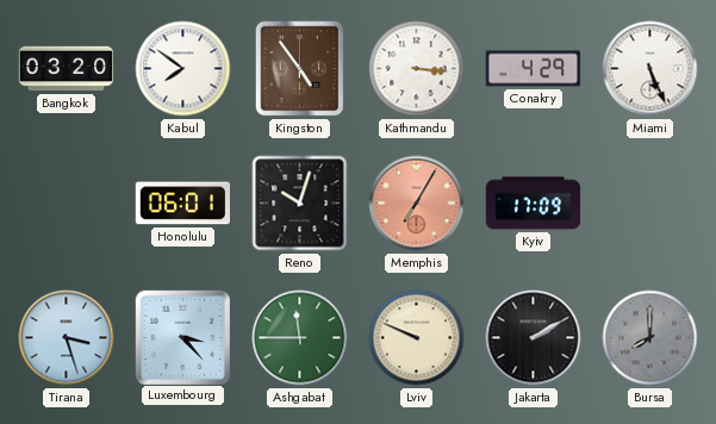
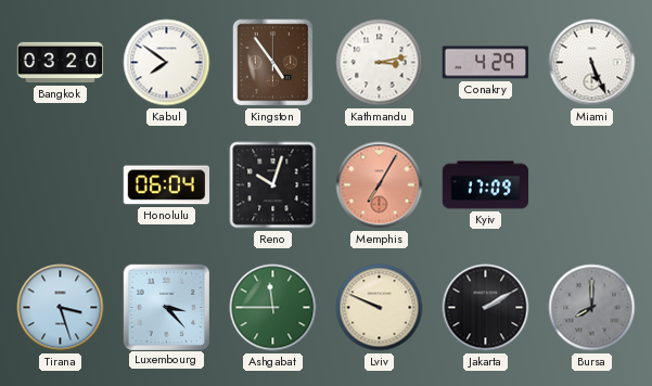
Kathmandu: 3:16 -> 3:13 (380, 63)
Honolulu: 06:01 -> 06:04 (166, 185)
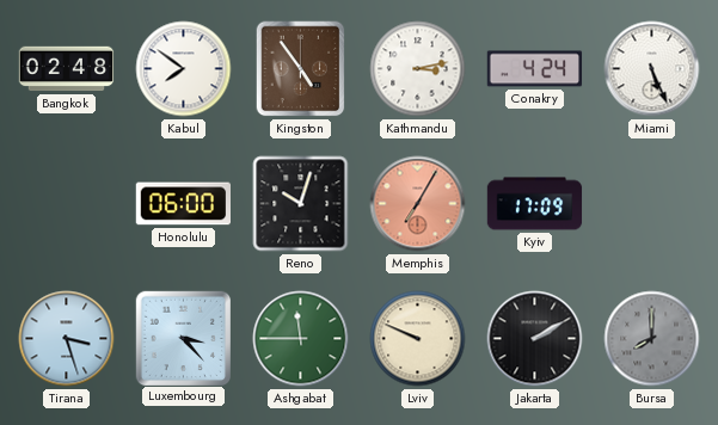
Bangkok: 03:20 -> 02:48 (67, 69)
Conakry: 4:29 -> 4:24 (535, 69)
Honolulu: 06:04 -> 06:00 (183, 204)
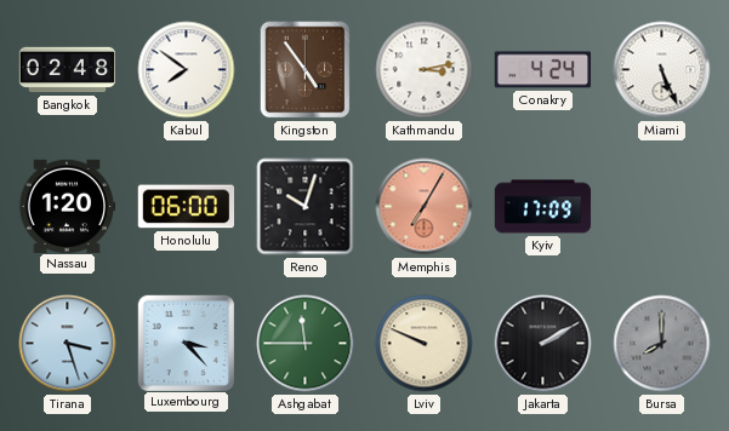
Nassau: none -> 1:20 (67, 206)
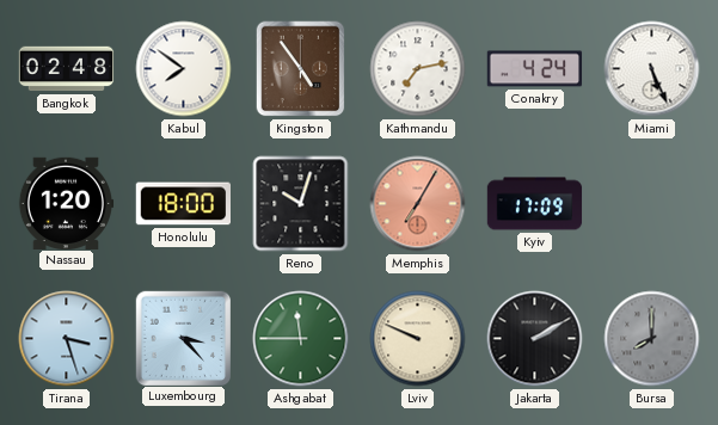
Kathmandu: 3:13 -> 7:13 (418, 69)
Honolulu: 06:00 -> 18:00 (183, 204)
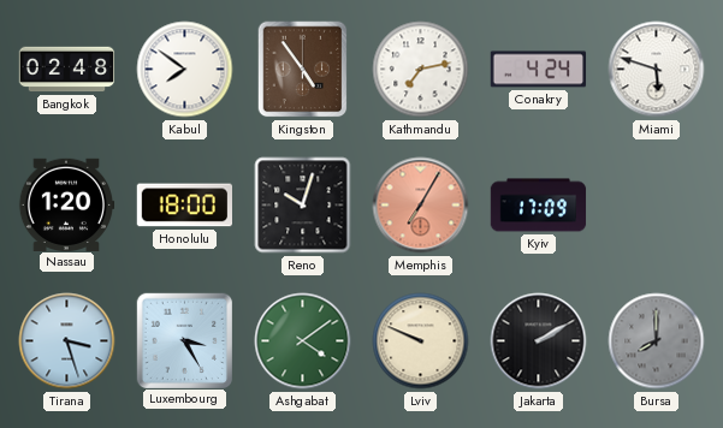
Miami: 5:26 -> 5:48 (657, 70)
Luxembourg: 3:23 -> 3:25 (184, 340)
Ashgabat: 11:45 -> 4:09 (303, 341)
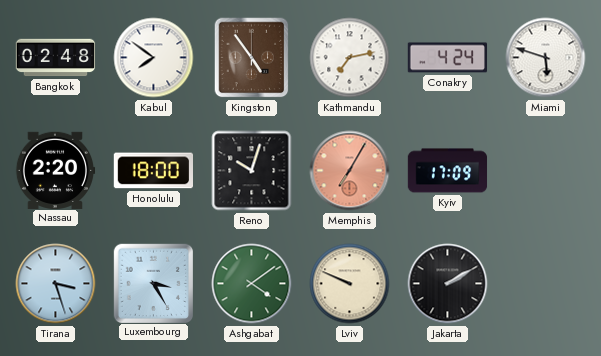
Nassau: 1:20 -> 2:20 (55, 170)
Bursa: 8:00 -> none (657, 341)
